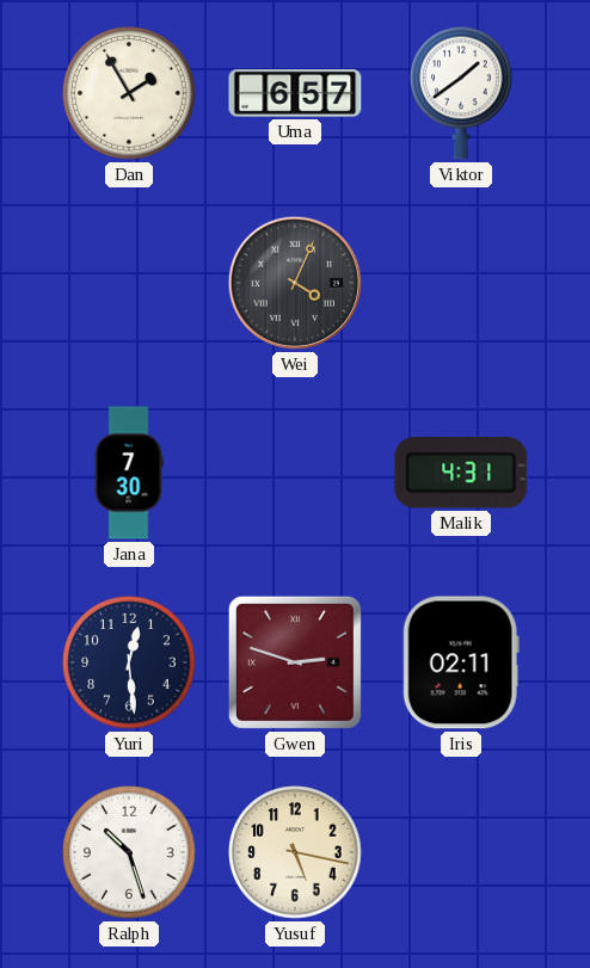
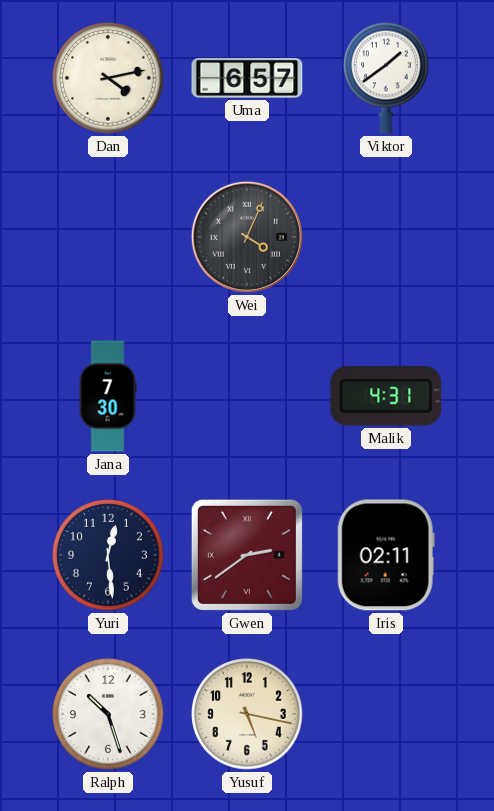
Dan: 1:55 -> 4:13 (108, 78)
Gwen: 2:48 -> 2:39 (247, 555)
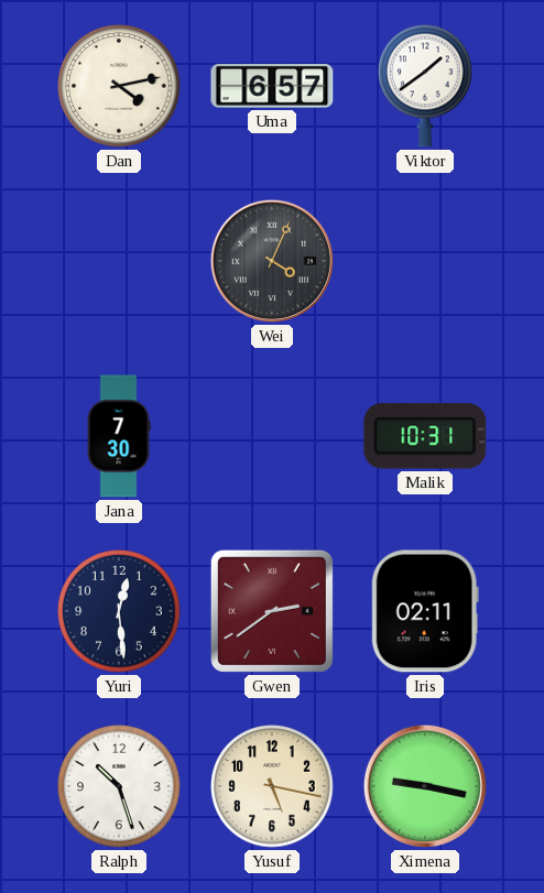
Malik: 4:31 -> 10:31 (425, 436)
Ximena: none -> 9:17 (425, 786)
